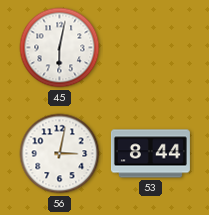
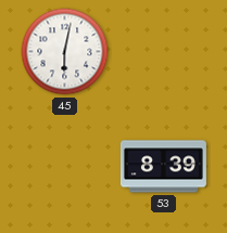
56: 3:02 -> none (60, 154)
53: 8:44 -> 8:39 (163, 167)
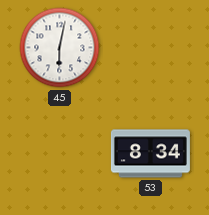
53: 8:39 -> 8:34 (150, 154)
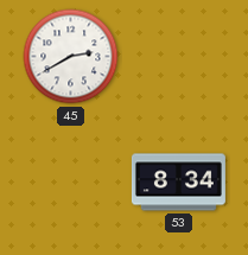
45: 6:02 -> 2:40 (71, 57)
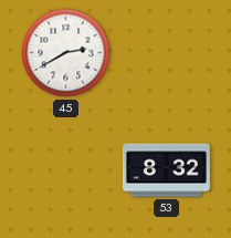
53: 8:34 -> 8:32 (166, 170)
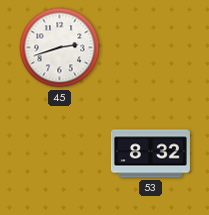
45: 2:40 -> 2:42 (60, 48)
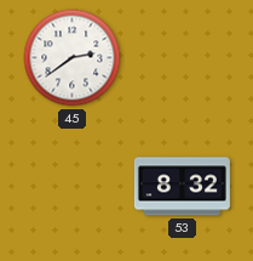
45: 2:42 -> 2:39 (73, 58)
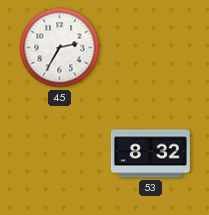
45: 2:39 -> 2:35 (60, 48)
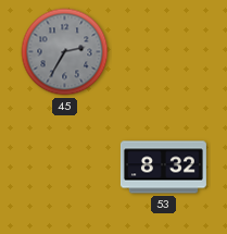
45 dial: white -> grey (65, 52)
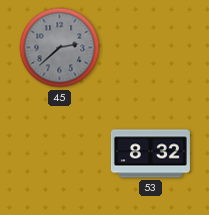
45: 2:35 -> 2:38 (60, 48)
